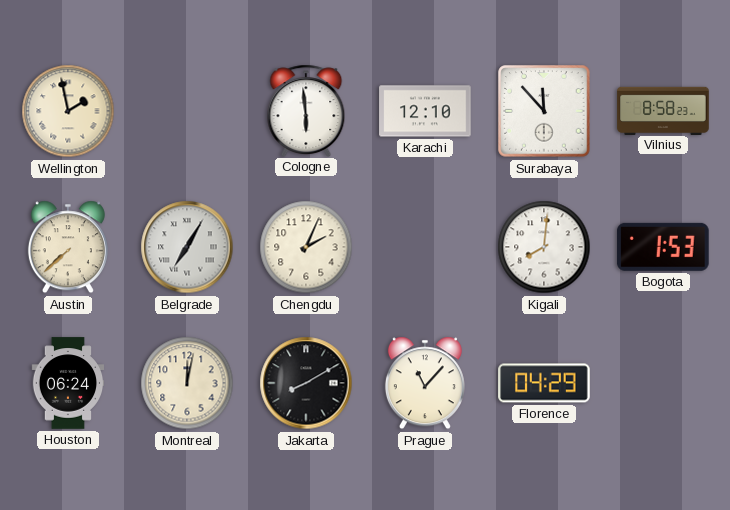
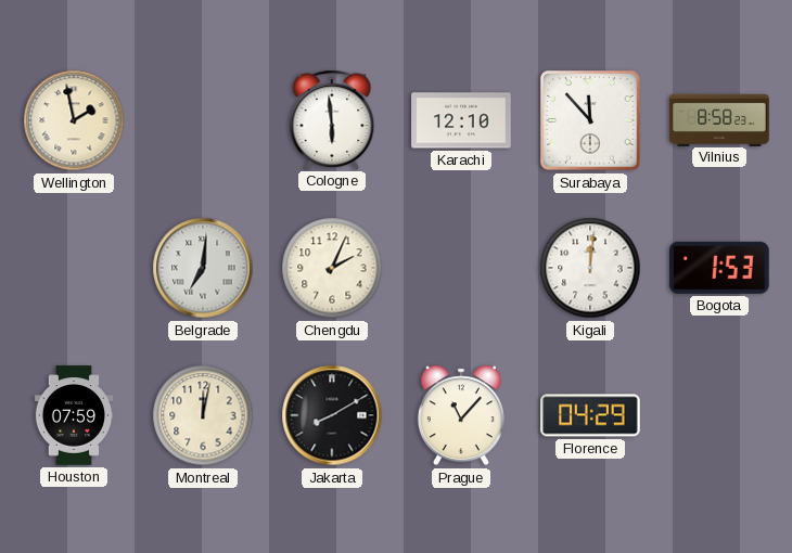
Austin: 7:38 -> none (68, 247)
Belgrade: 7:05 -> 7:01 (203, 268)
Kigali: 8:01 -> 12:01 (590, 268)
Houston: 06:24 -> 07:59 (74, 415)
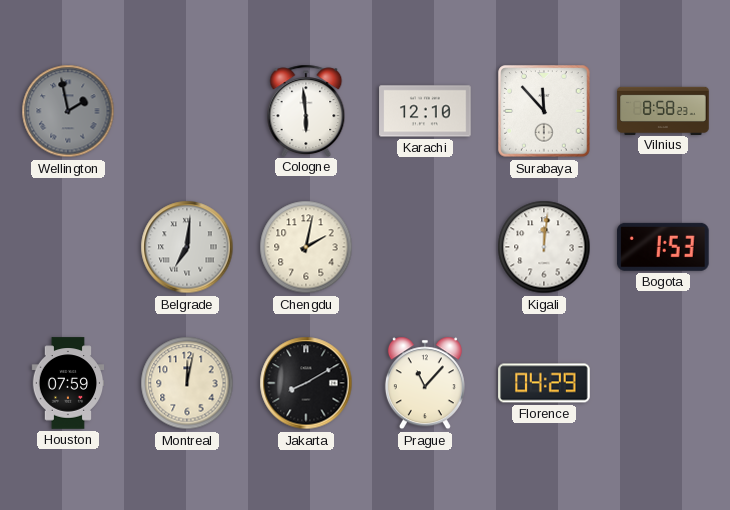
Wellington dial: cream -> grey (68, 111)
Chengdu: 2:04 -> 2:02 (306, 247)
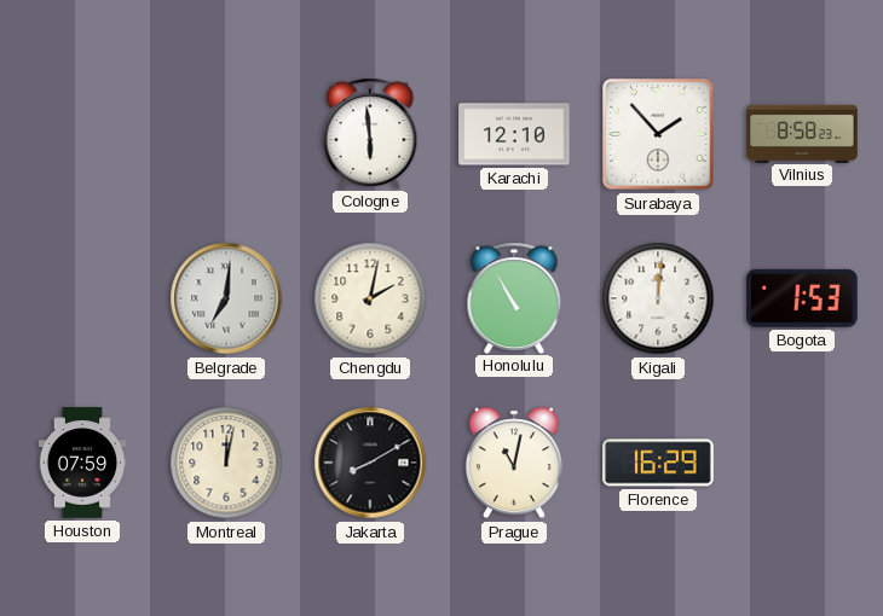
Wellington: 1:58 -> none (68, 111)
Surabaya: 11:53 -> 1:53 (658, 134)
Honolulu: none -> 10:55 (514, 297)
Prague: 11:07 -> 11:02 (514, 463)
Florence: 04:29 -> 16:29 (658, 463)
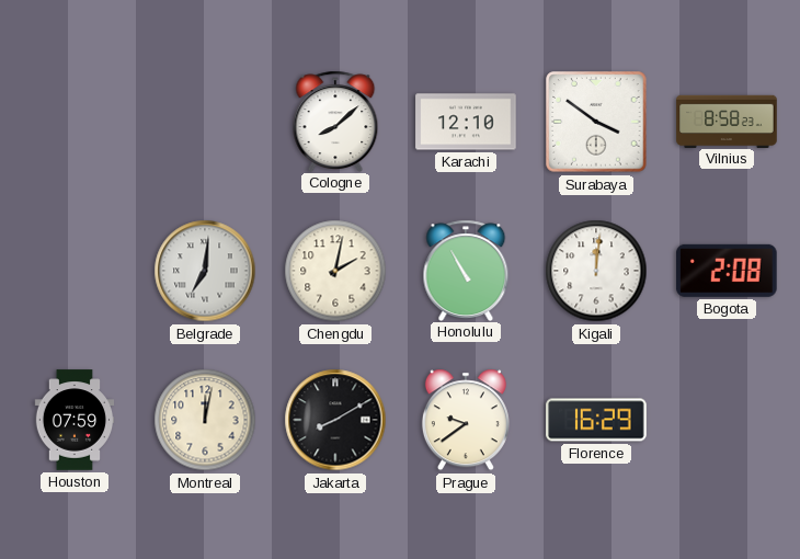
Cologne: 5:59 -> 8:08 (335, 121)
Surabaya: 1:53 -> 3:51 (596, 122)
Bogota: 1:53 -> 2:08 (728, 271)
Prague: 11:02 -> 9:39 (466, 420)
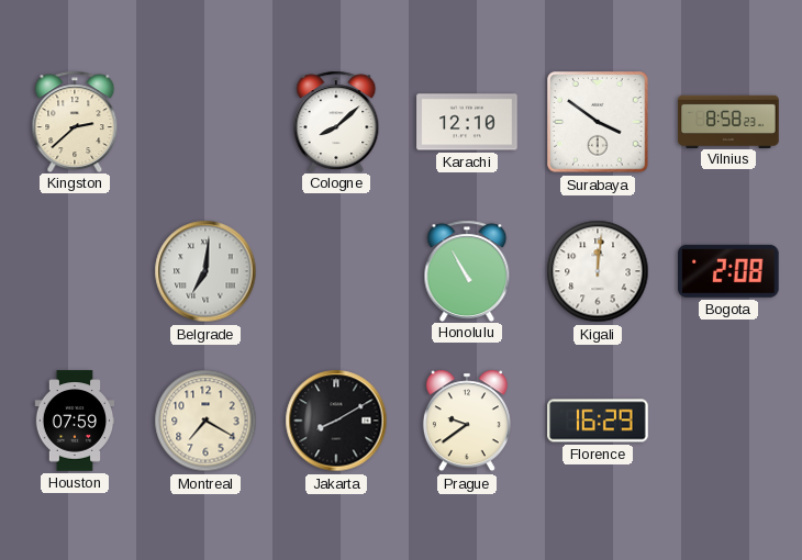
Kingston: none -> 2:38 (75, 121)
Chengdu: 2:02 -> none (335, 271)
Montreal: 12:02 -> 7:20 (205, 421)
